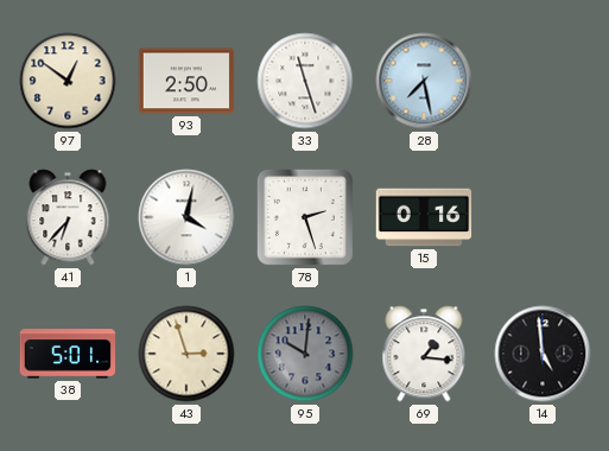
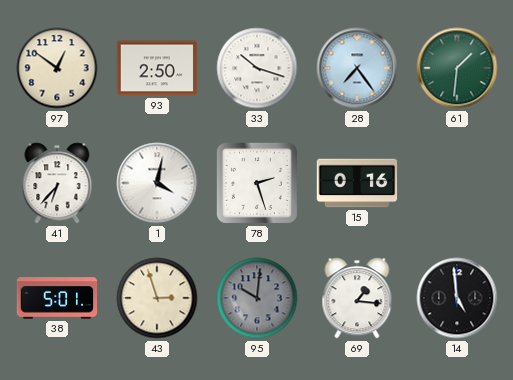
33: 11:27 -> 10:18 (257, 68)
28: 7:28 -> 7:24 (357, 68)
61: none -> 1:31 (457, 68)
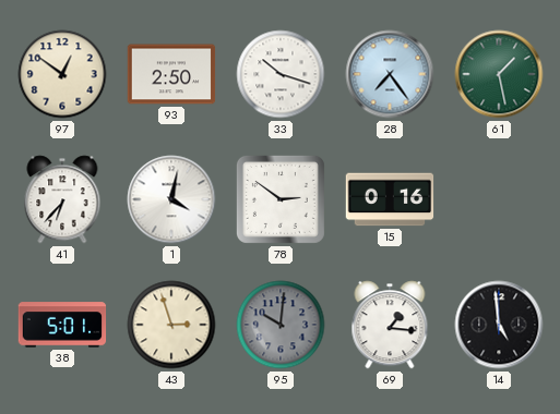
61: 1:31 -> 1:28 (499, 74)
78: 2:27 -> 2:51 (281, 199)
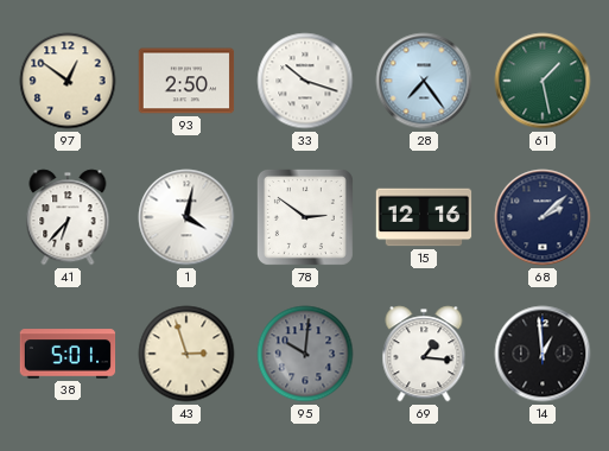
15: 0:16 -> 12:16 (424, 217)
68: none -> 2:08 (543, 217)
14: 4:59 -> 12:59 (543, 354)
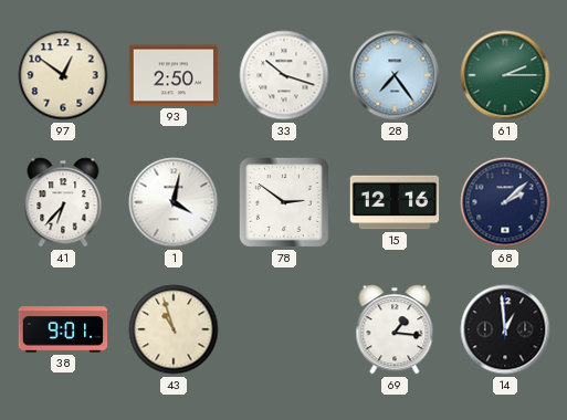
61: 1:28 -> 2:15 (505, 75)
38: 5:01 -> 9:01 (63, 329)
43: 2:57 -> 10:57 (174, 329)
95: 10:01 -> none (305, 354)
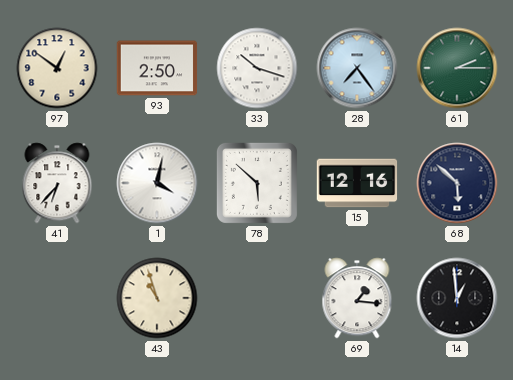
78: 2:51 -> 5:52 (257, 183)
68: 2:08 -> 5:52 (457, 183)
38: 9:01 -> none (63, 329)
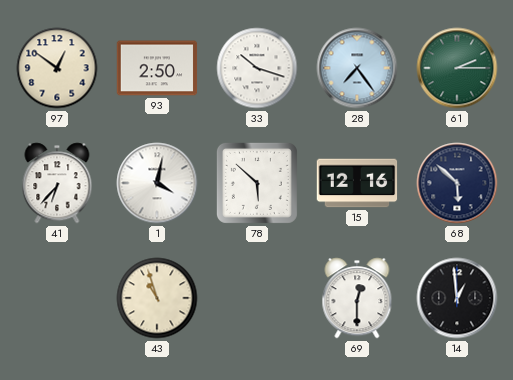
69: 1:16 -> 12:30 (357, 298)
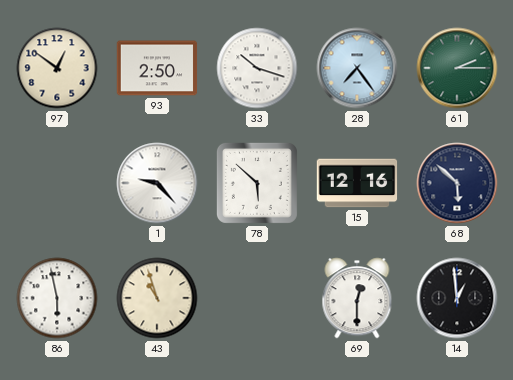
41: 6:37 -> none (57, 183)
1: 4:02 -> 9:23 (157, 183)
86: none -> 5:58 (57, 298)
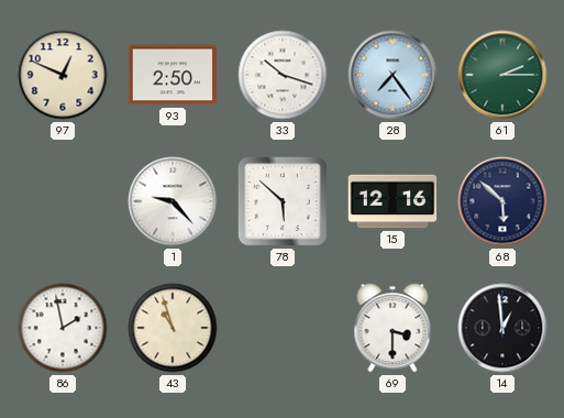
97: 12:51 -> 12:49 (63, 75)
86: 5:58 -> 1:58 (63, 328)
69: 12:30 -> 3:30 (392, 328)
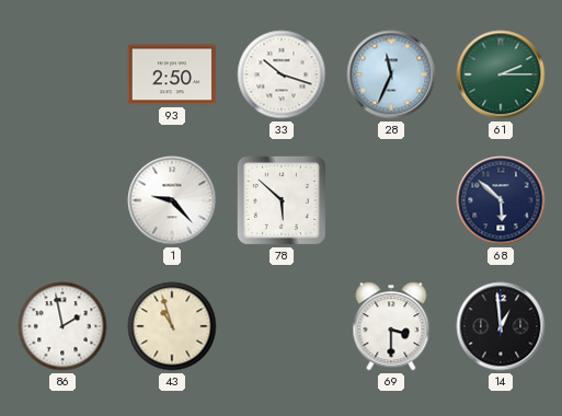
97: 12:49 -> none (63, 75)
28: 7:24 -> 11:34 (391, 74)
15: 12:16 -> none (392, 201)
